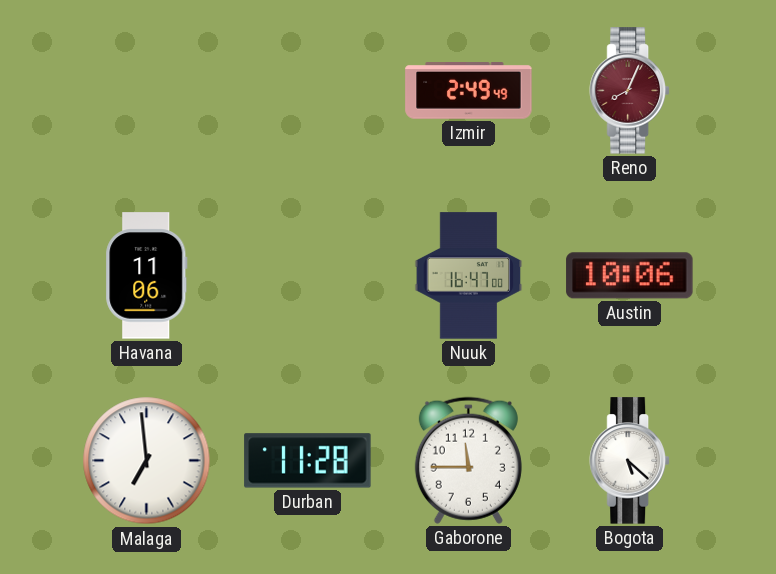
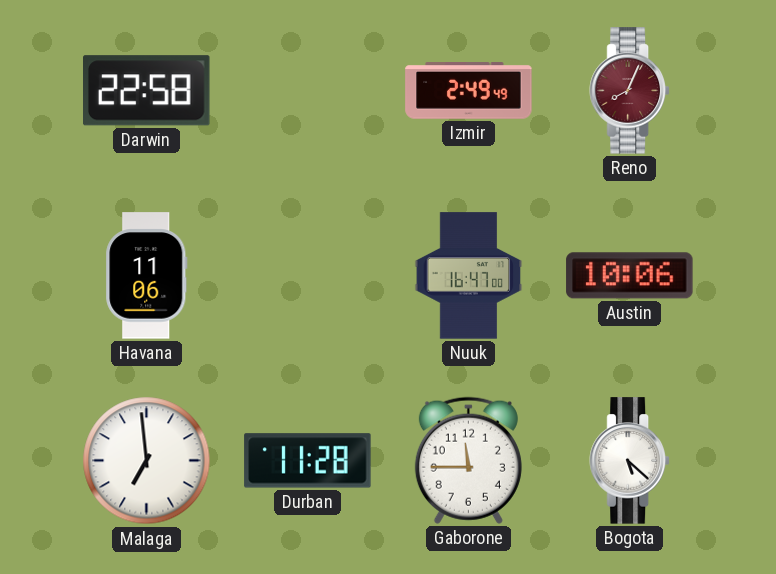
Darwin: none -> 22:58 (147, 91)
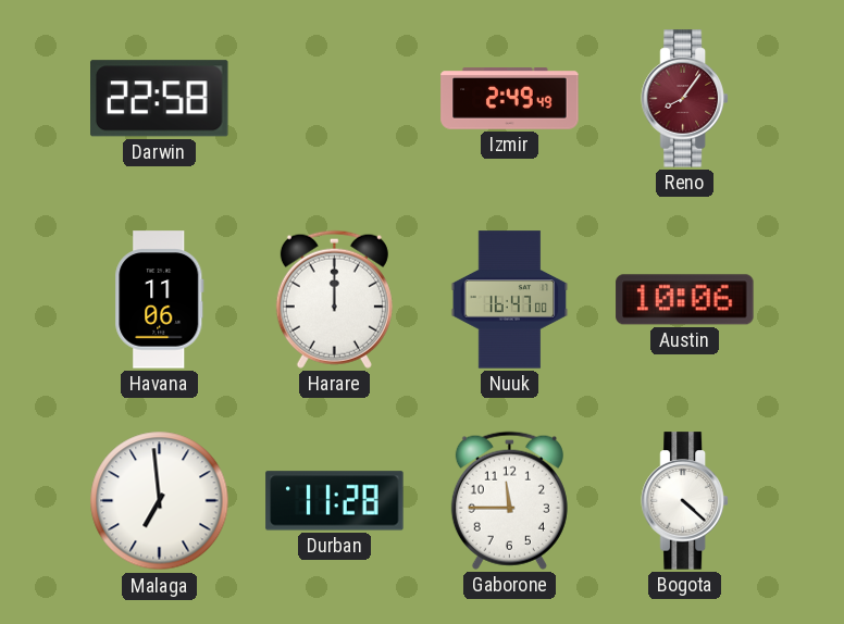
Reno: 8:04 -> 8:06 (685, 99)
Harare: none -> 12:00 (334, 299)
Bogota: 5:22 -> 4:22 (685, 501)
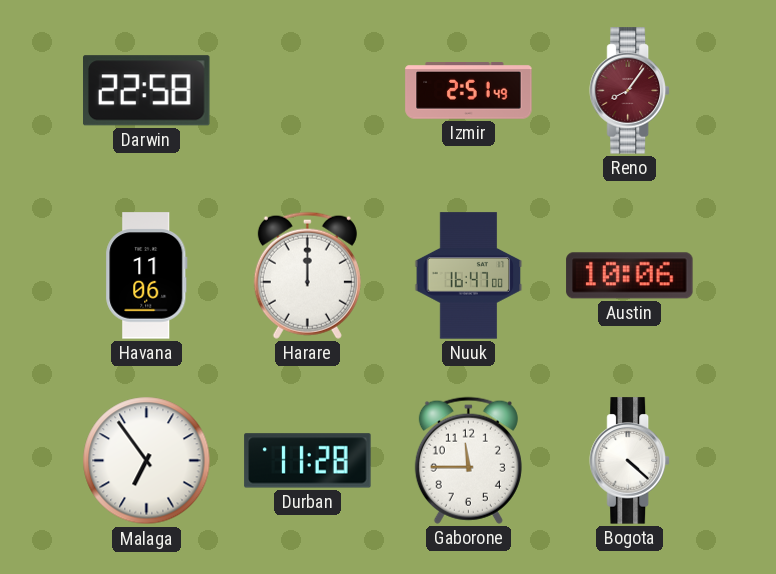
Izmir: 2:49 -> 2:51 (469, 91)
Malaga: 6:59 -> 6:54 (147, 461)
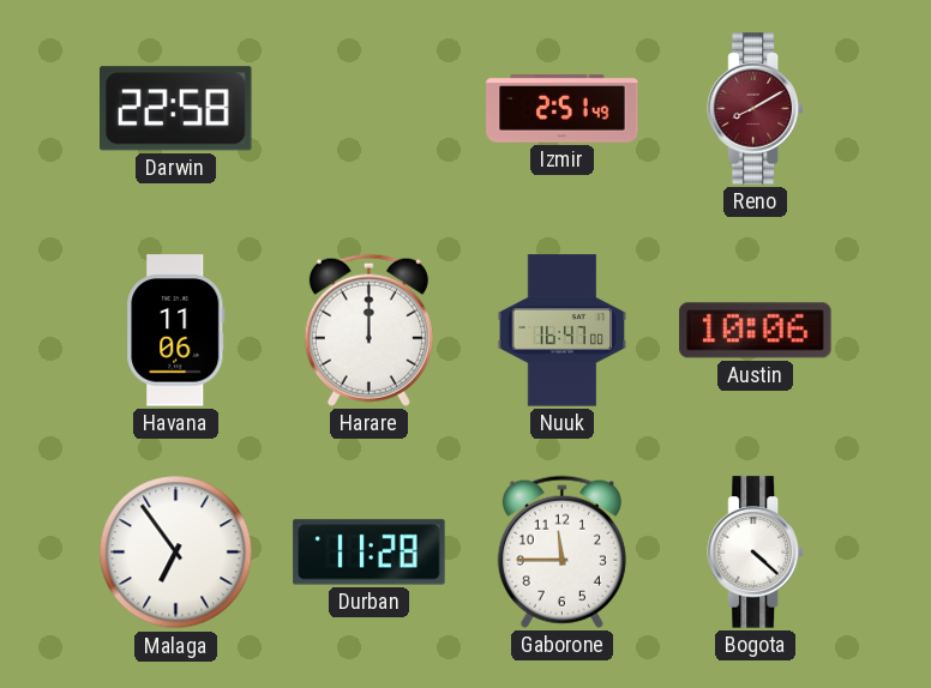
Reno: 8:06 -> 8:10 (756, 109)
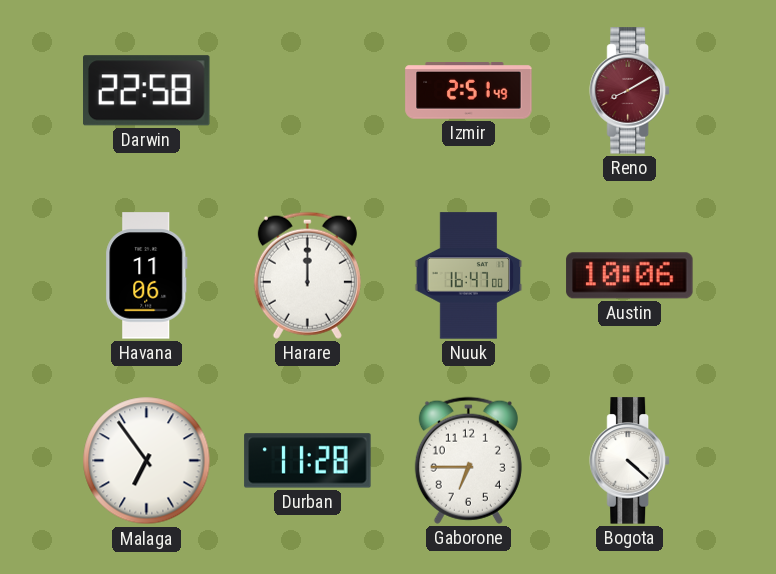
Gaborone: 11:45 -> 6:45 (468, 460)
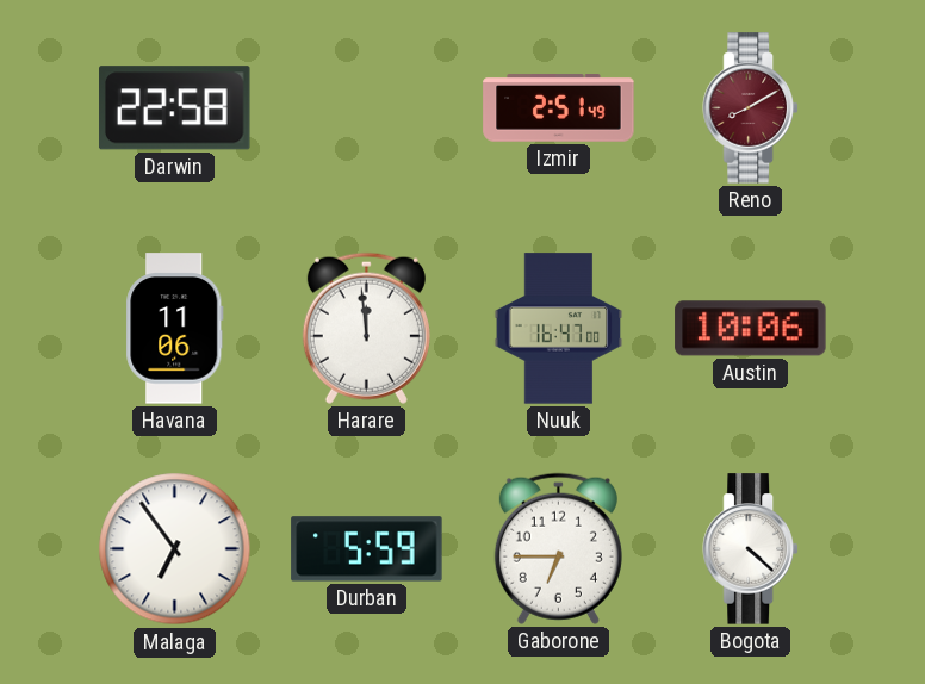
Harare: 12:00 -> 11:59 (366, 328)
Durban: 11:28 -> 5:59 (367, 549)
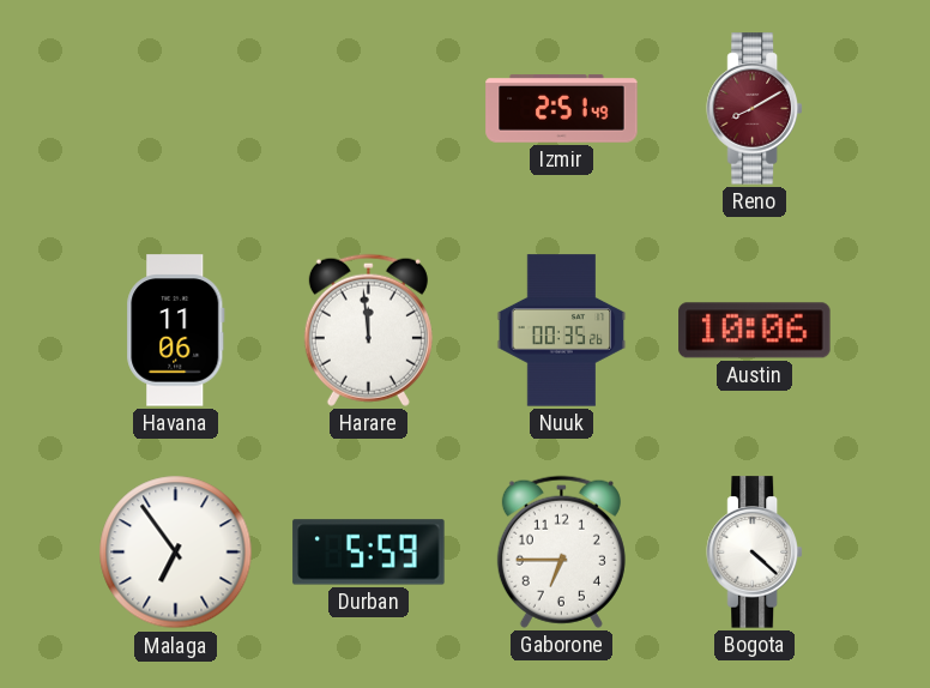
Darwin: 22:58 -> none (175, 108)
Nuuk: 16:47 -> 00:35 (562, 331)
